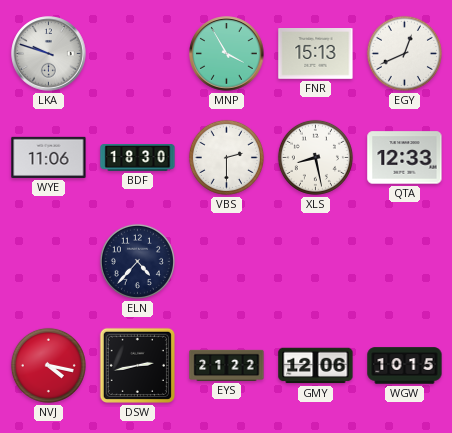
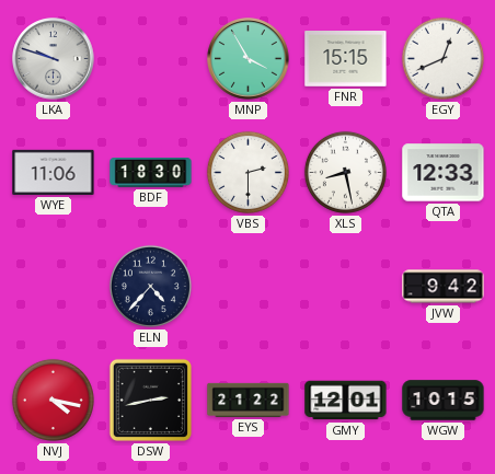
FNR: 15:13 -> 15:15 (346, 59)
JVW: none -> 9:42 (444, 287)
GMY: 12:06 -> 12:01 (346, 401)
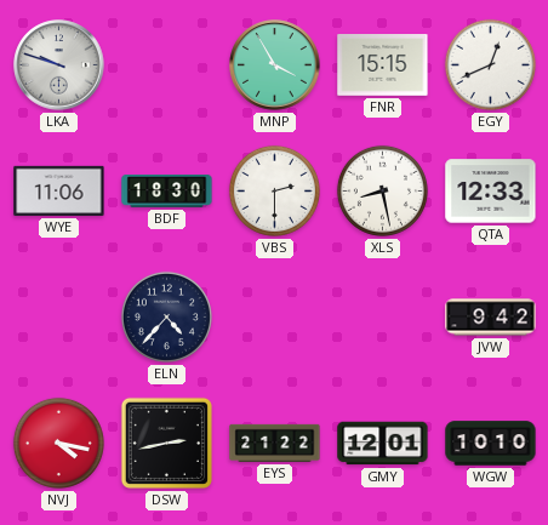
WGW: 10:15 -> 10:10 (491, 444)
